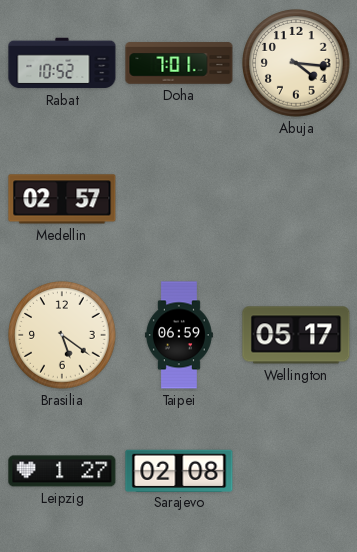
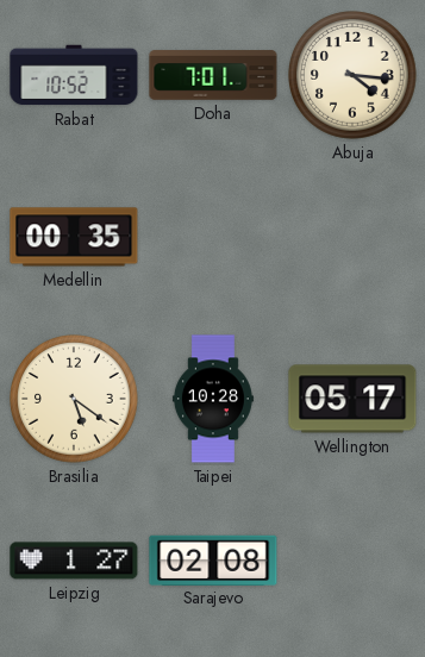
Medellin: 02:57 -> 00:35 (74, 237)
Taipei: 06:59 -> 10:28 (213, 399)
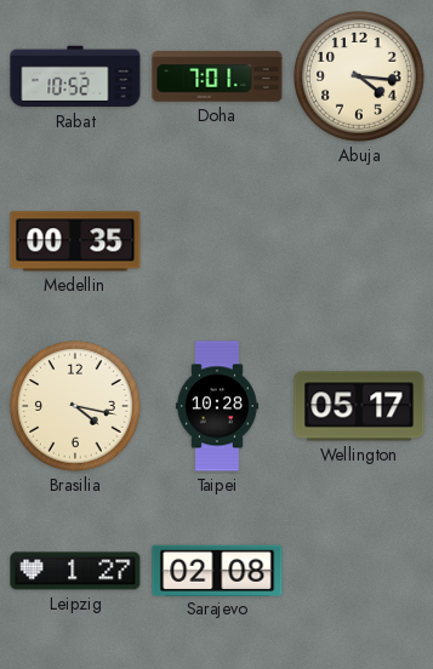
Brasilia: 5:21 -> 4:17 (75, 406)
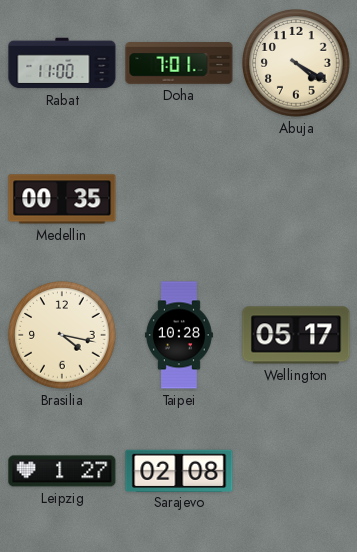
Rabat: 10:52 -> 11:00 (62, 63)
Abuja: 4:16 -> 4:20 (296, 63)
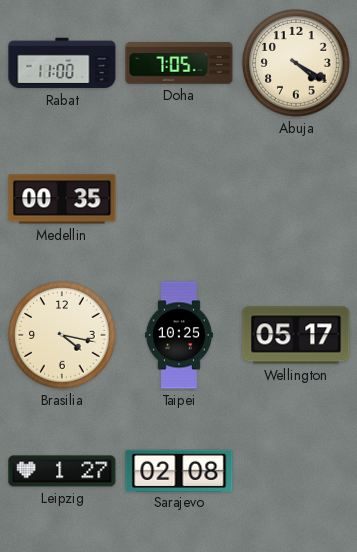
Doha: 7:01 -> 7:05 (179, 63)
Taipei: 10:28 -> 10:25 (179, 335)
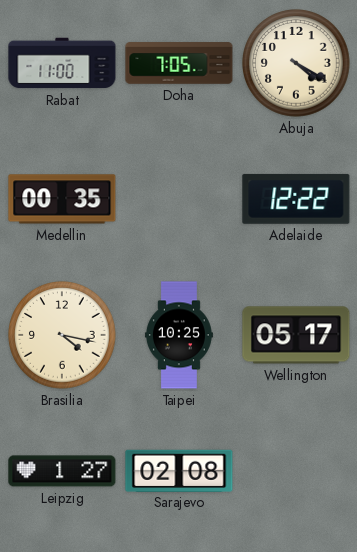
Adelaide: none -> 12:22 (296, 199)
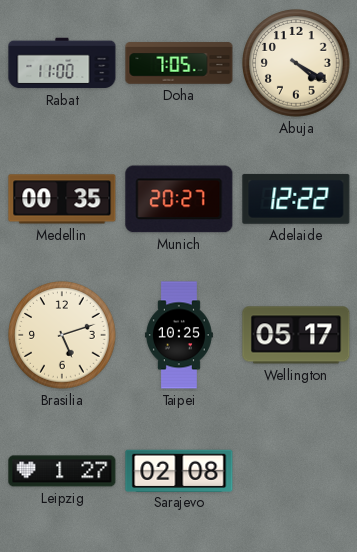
Munich: none -> 20:27 (179, 199)
Brasilia: 4:17 -> 5:12 (62, 335)
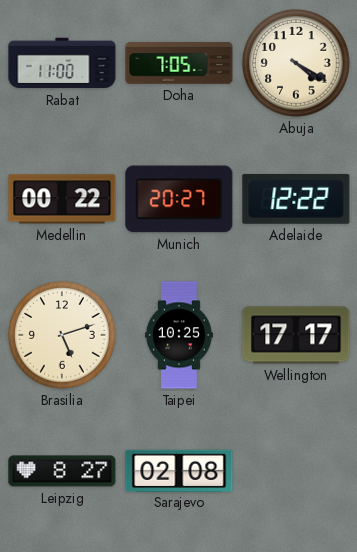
Medellin: 00:35 -> 00:22 (62, 199)
Wellington: 05:17 -> 17:17 (296, 335)
Leipzig: 1:27 -> 8:27 (62, 471)
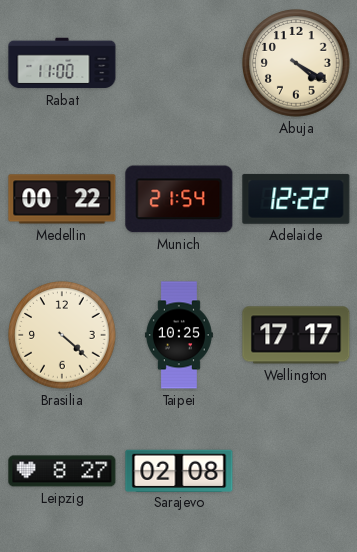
Doha: 7:05 -> none (179, 63)
Munich: 20:27 -> 21:54 (179, 199)
Brasilia: 5:12 -> 4:22 (62, 335)
